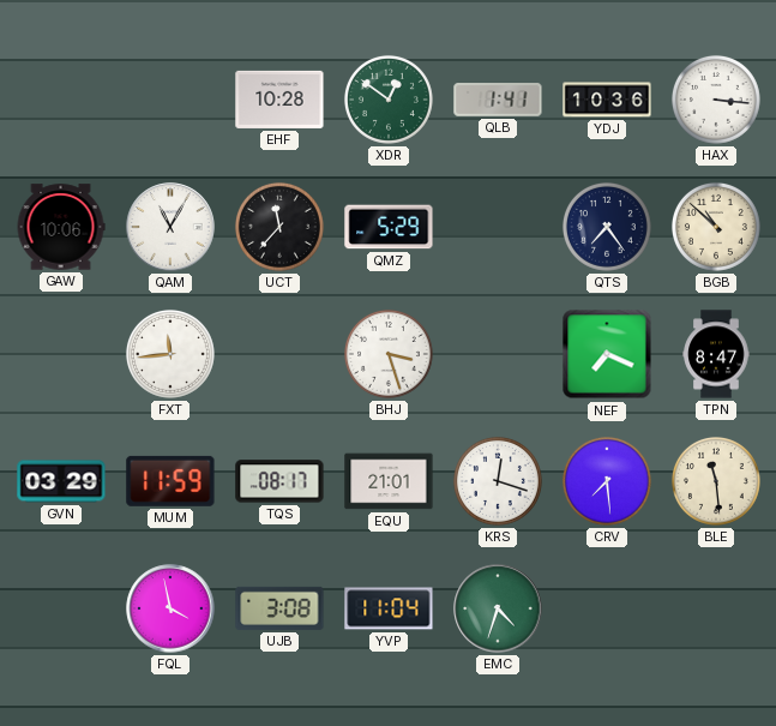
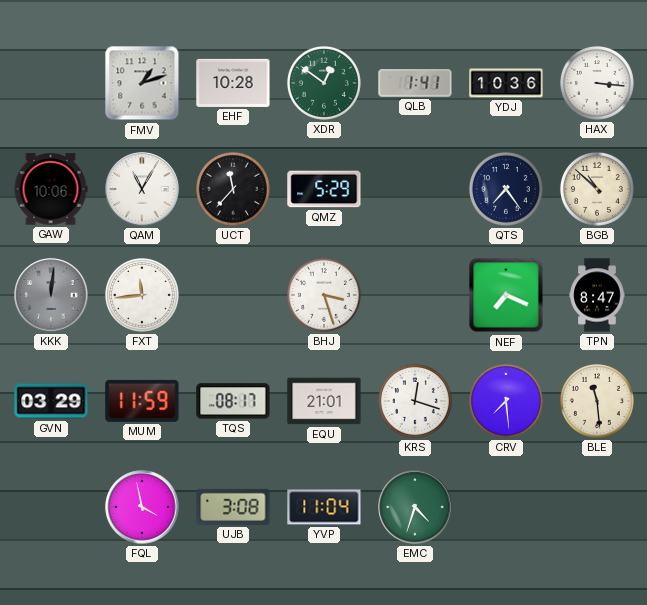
FMV: none -> 1:12 (142, 83)
KKK: none -> 12:01 (51, 295)
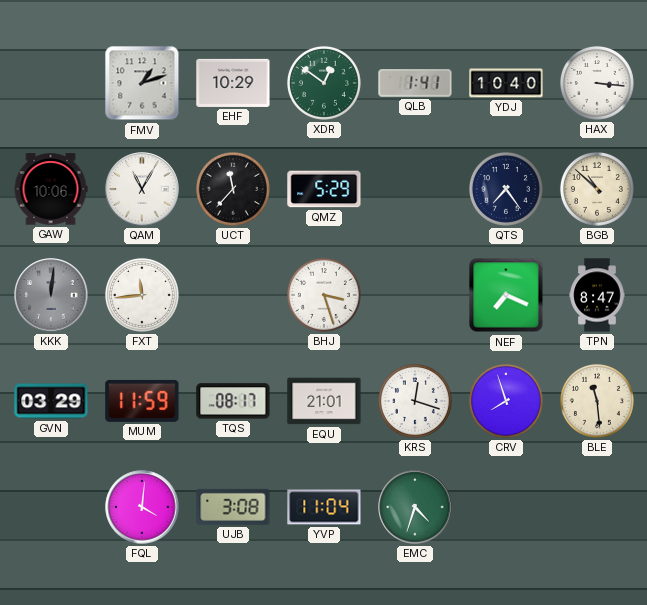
EHF: 10:28 -> 10:29 (233, 83)
YDJ: 10:36 -> 10:40 (506, 83)
CRV: 7:29 -> 7:57 (506, 401)
FQL: 3:58 -> 4:01 (142, 507)
